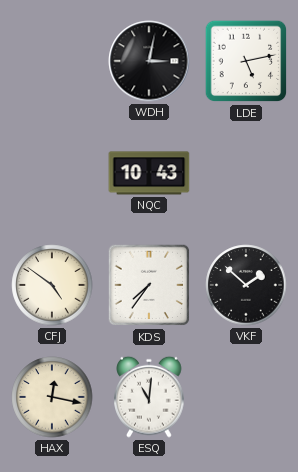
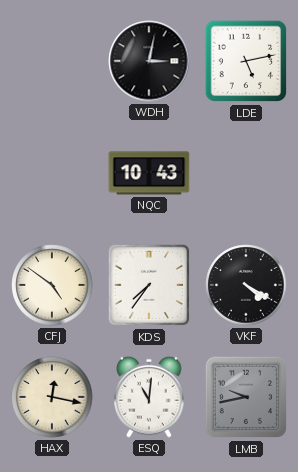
VKF: 1:52 -> 4:20 (246, 285)
LMB: none -> 9:43 (246, 397)
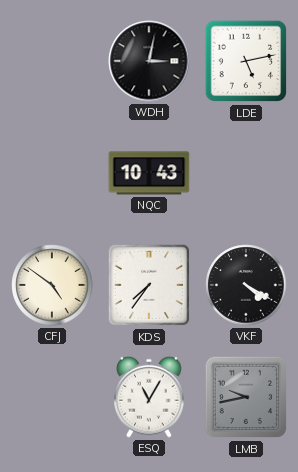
HAX: 12:17 -> none (52, 397)
ESQ: 11:01 -> 11:05 (149, 397)
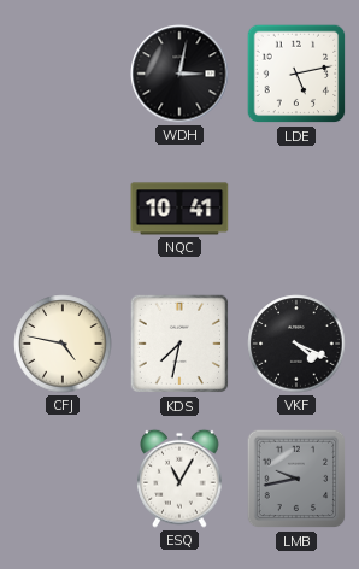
NQC: 10:43 -> 10:41 (179, 209)
CFJ: 4:51 -> 4:47 (63, 344)
KDS: 7:36 -> 7:32 (179, 344)
VKF: 4:20 -> 4:19 (296, 344)
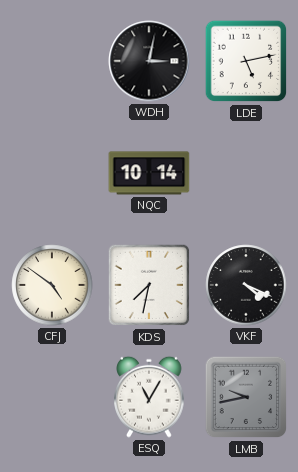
NQC: 10:41 -> 10:14 (149, 173)
CFJ: 4:47 -> 4:51 (52, 285)
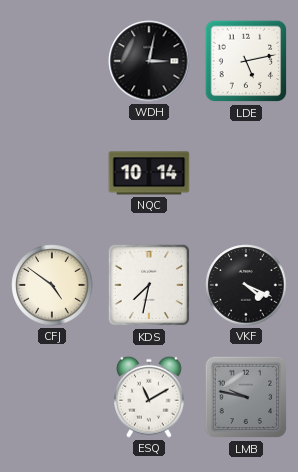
ESQ: 11:05 -> 11:10 (149, 397)
LMB: 9:43 -> 9:47 (246, 397)
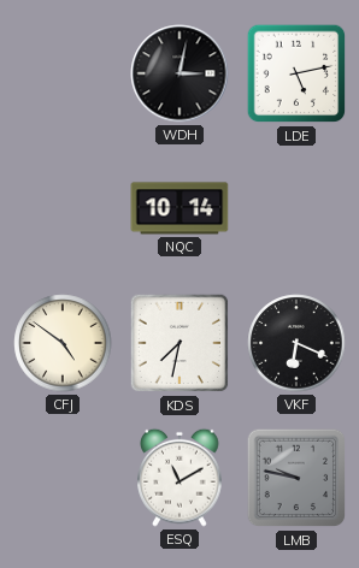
VKF: 4:19 -> 6:19 (296, 343)
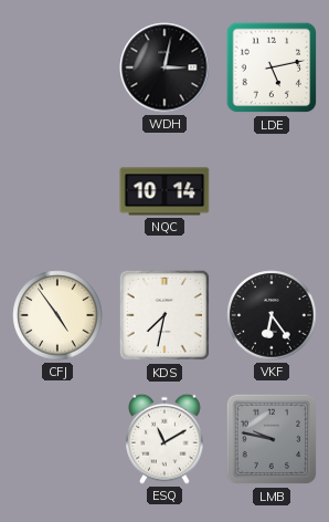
CFJ: 4:51 -> 4:54 (57, 315)
VKF: 6:19 -> 6:24 (272, 315)
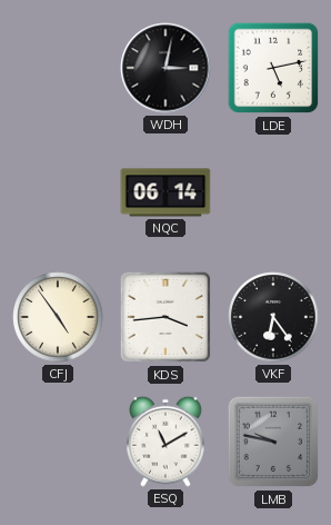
NQC: 10:14 -> 06:14 (165, 192)
KDS: 7:32 -> 3:44 (165, 317)
